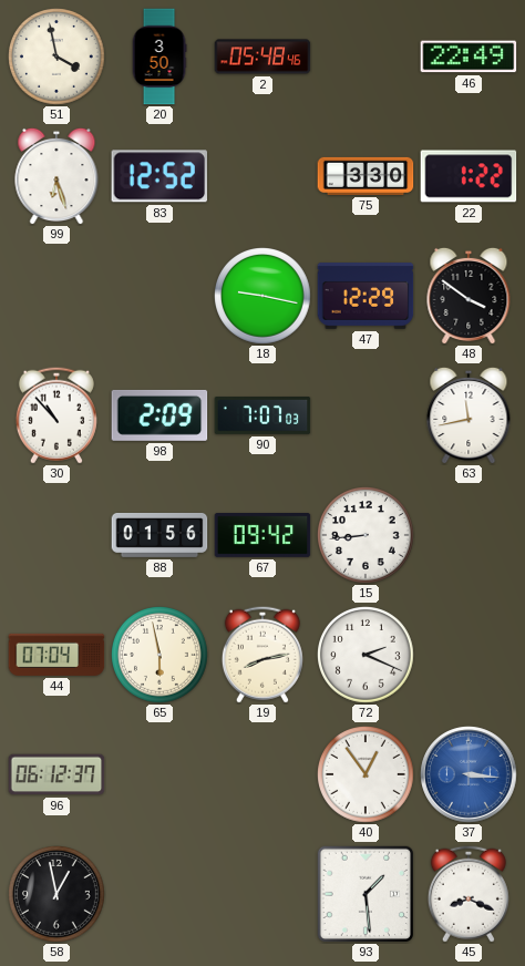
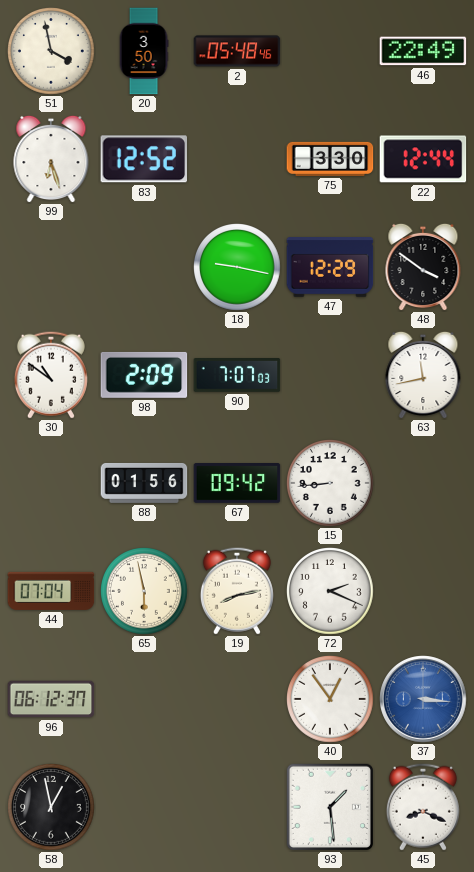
22: 1:22 -> 12:44 (423, 159)
30: 10:53 -> 10:51 (51, 375)
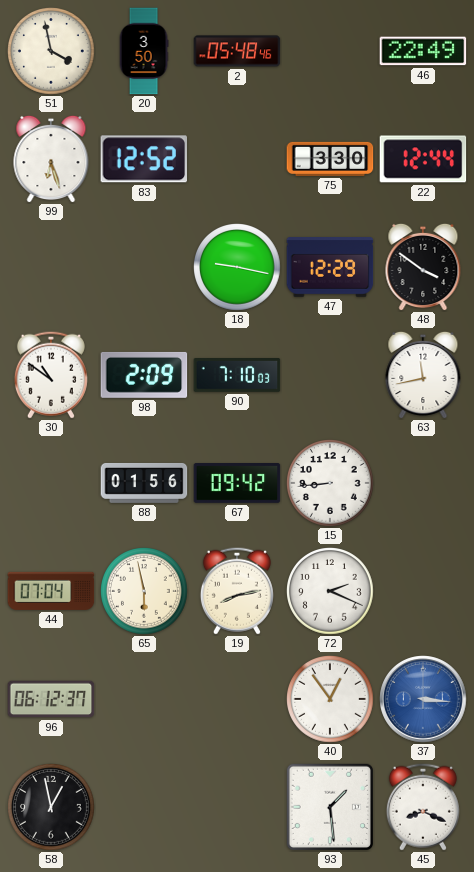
90: 7:07 -> 7:10 (237, 376)
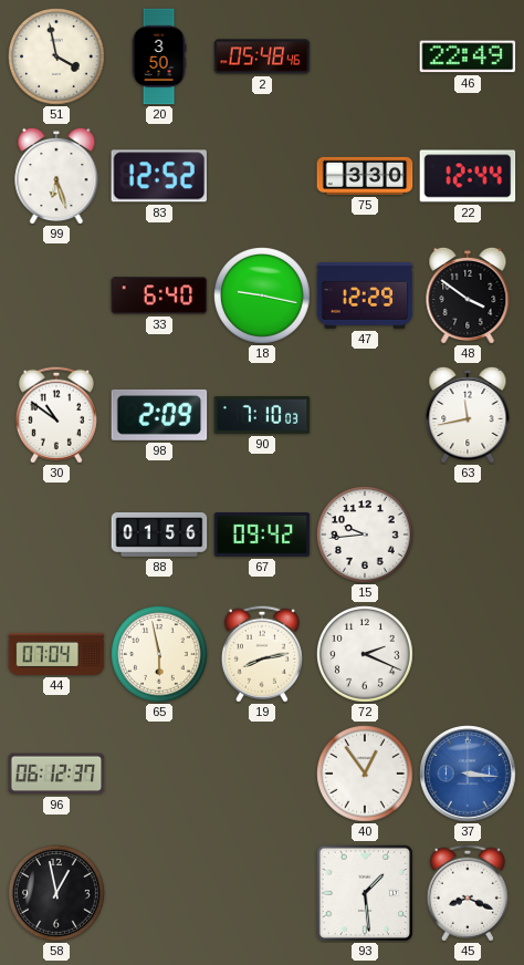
33: none -> 6:40 (159, 295)
15: 8:44 -> 9:44 (366, 536)
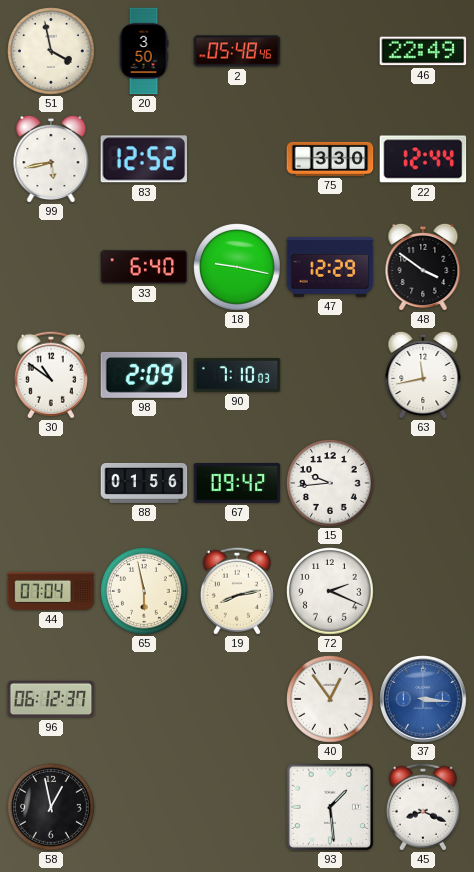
99: 6:27 -> 5:43 (51, 159)
